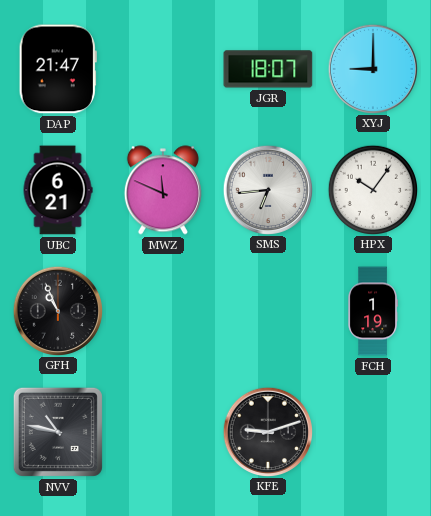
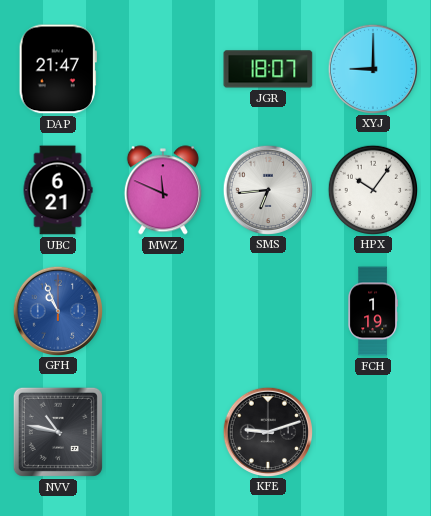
GFH dial: black -> blue (57, 310)
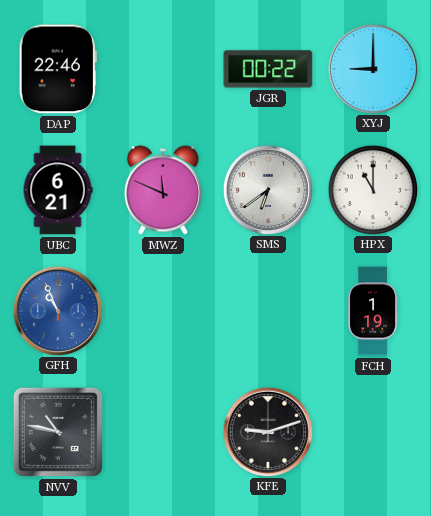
DAP: 21:47 -> 22:46 (58, 69)
JGR: 18:07 -> 00:22 (268, 69)
SMS: 6:44 -> 6:39 (267, 189)
HPX: 10:06 -> 11:00 (372, 189)
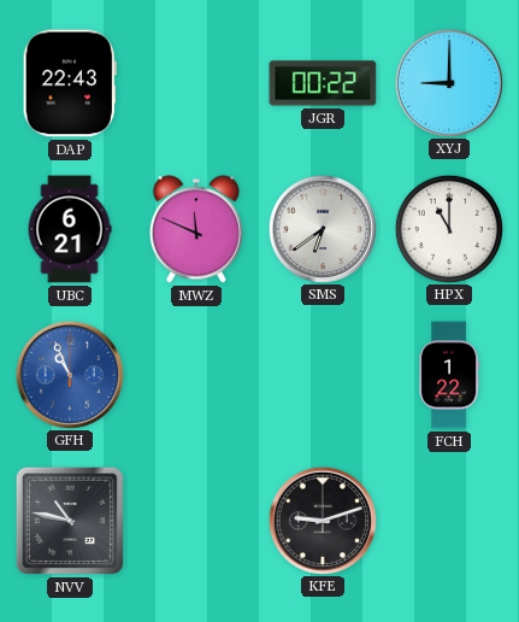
DAP: 22:46 -> 22:43 (70, 83)
FCH: 1:19 -> 1:22 (449, 375)
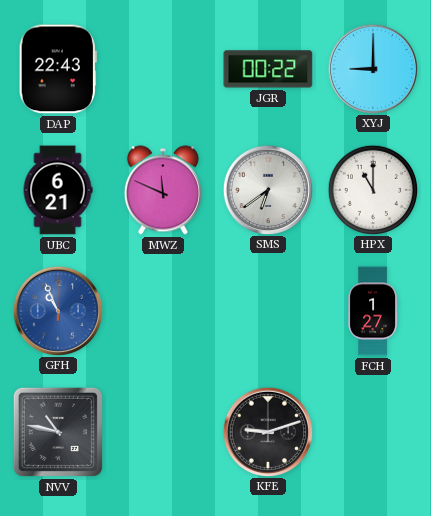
FCH: 1:22 -> 1:27 (373, 311)
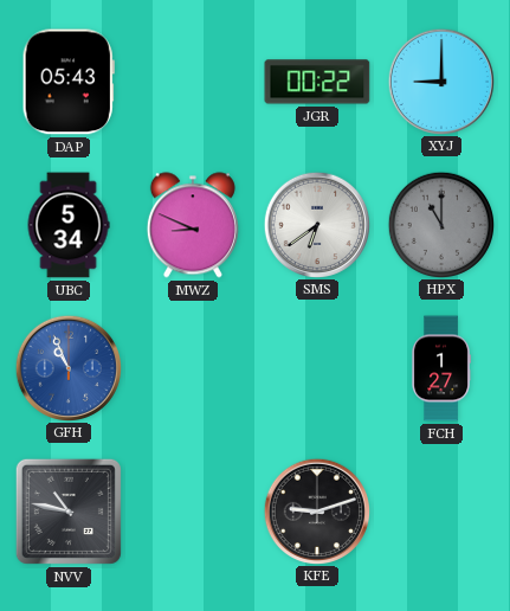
DAP: 22:43 -> 05:43 (69, 82)
UBC: 6:21 -> 5:34 (69, 225)
MWZ: 11:49 -> 8:49 (193, 225)
HPX dial: white -> grey (440, 224)
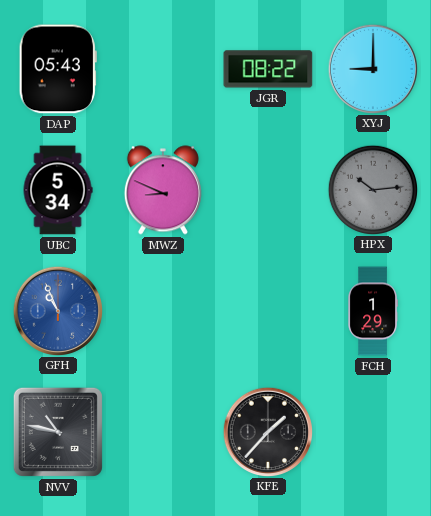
JGR: 00:22 -> 08:22 (268, 69)
SMS: 6:39 -> none (316, 224)
HPX: 11:00 -> 10:14 (372, 189)
FCH: 1:27 -> 1:29 (373, 311)
KFE: 9:12 -> 1:37 (267, 431)
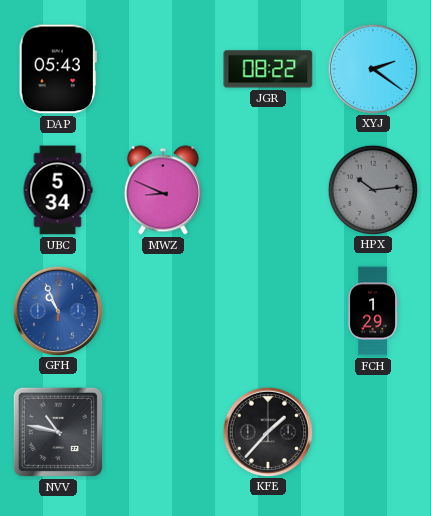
XYJ: 9:00 -> 2:21 (372, 68)
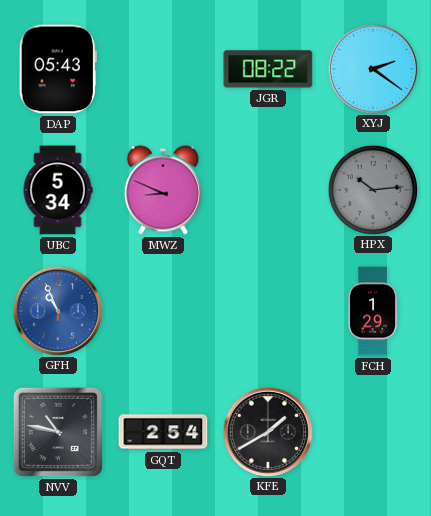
GQT: none -> 2:54 (163, 432)
KFE: 1:37 -> 1:40 (267, 431)
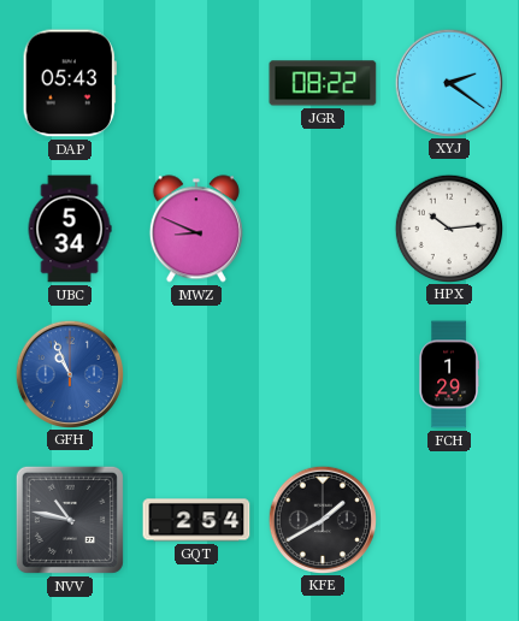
HPX dial: grey -> white (448, 227)
